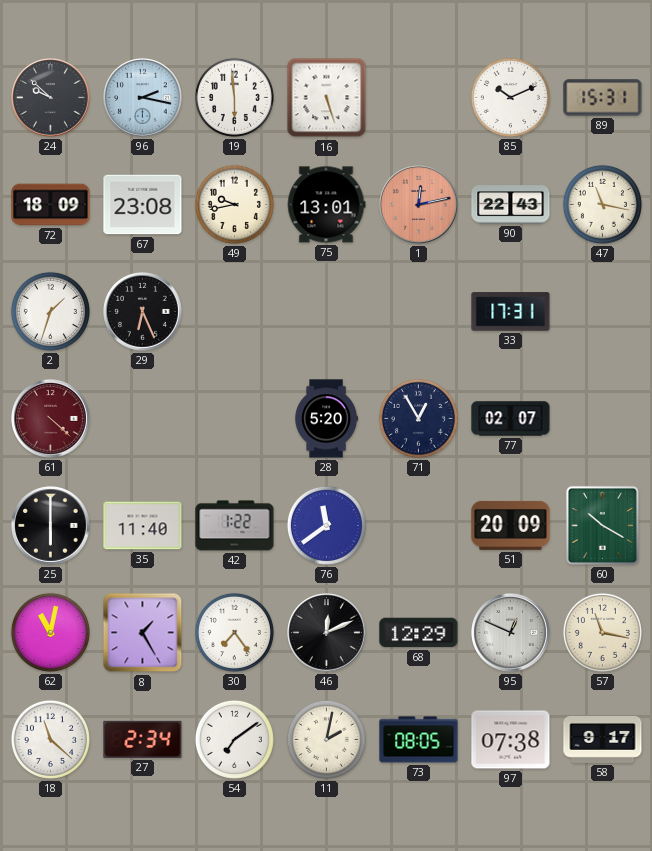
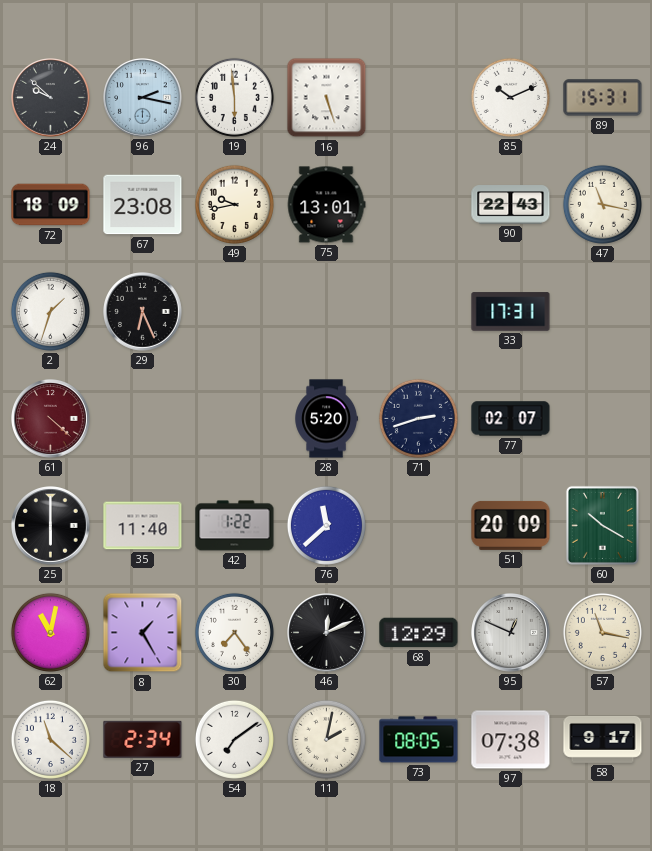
1: 12:13 -> none (419, 205)
71: 12:55 -> 2:42 (418, 418)
76: 11:39 -> 11:38 (326, 525)
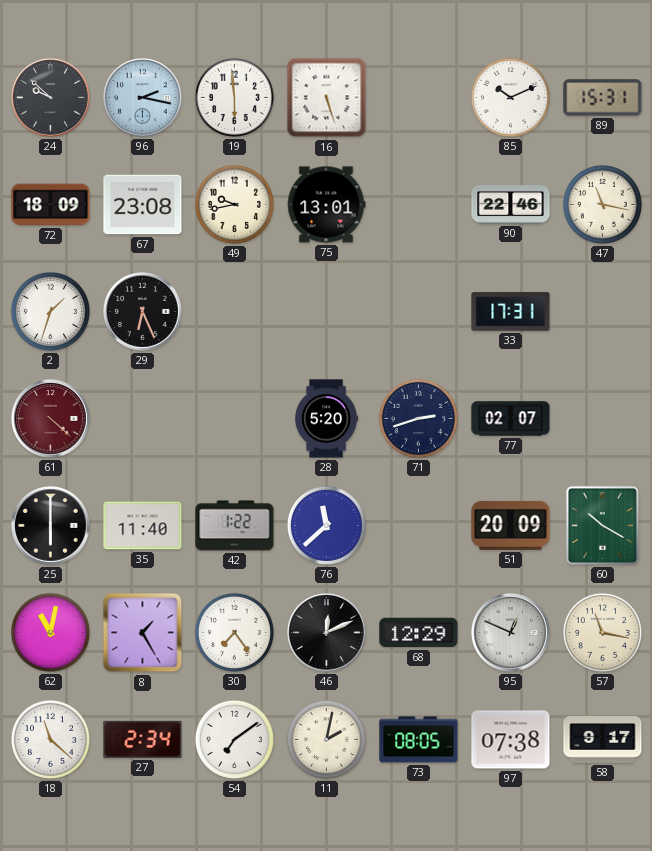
90: 22:43 -> 22:46 (511, 205)
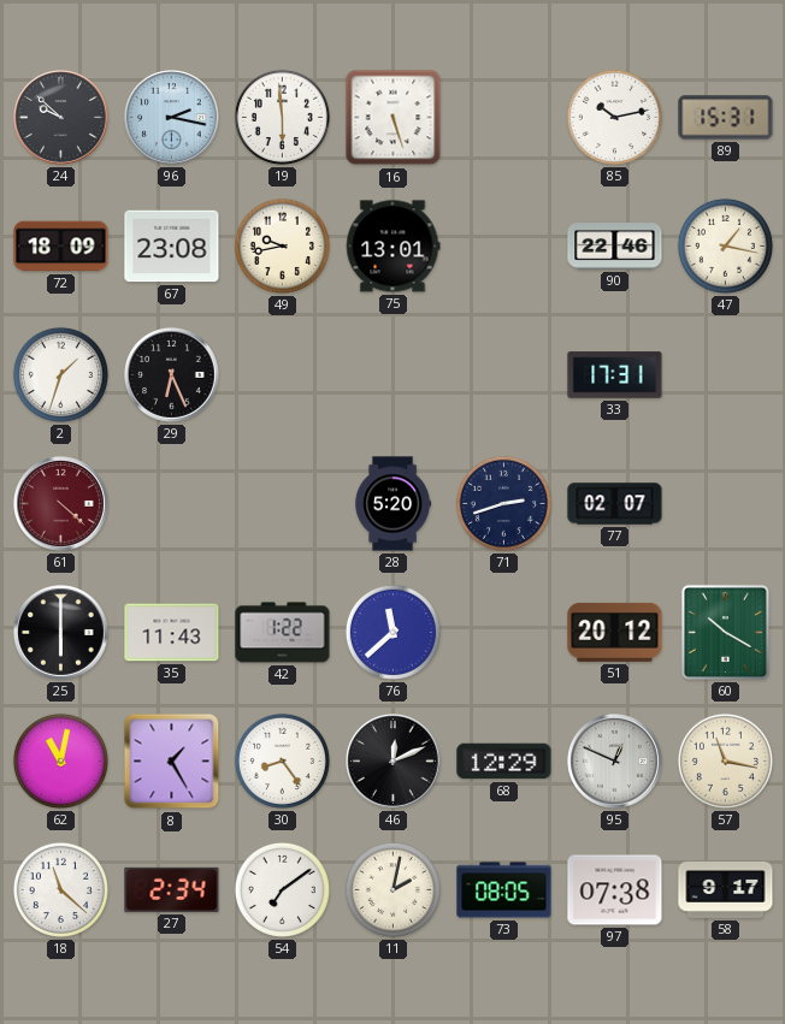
85: 10:11 -> 10:13 (614, 117)
47: 11:17 -> 1:17 (725, 245)
35: 11:40 -> 11:43 (172, 633)
51: 20:09 -> 20:12 (615, 632)
30: 7:24 -> 8:24 (282, 760)
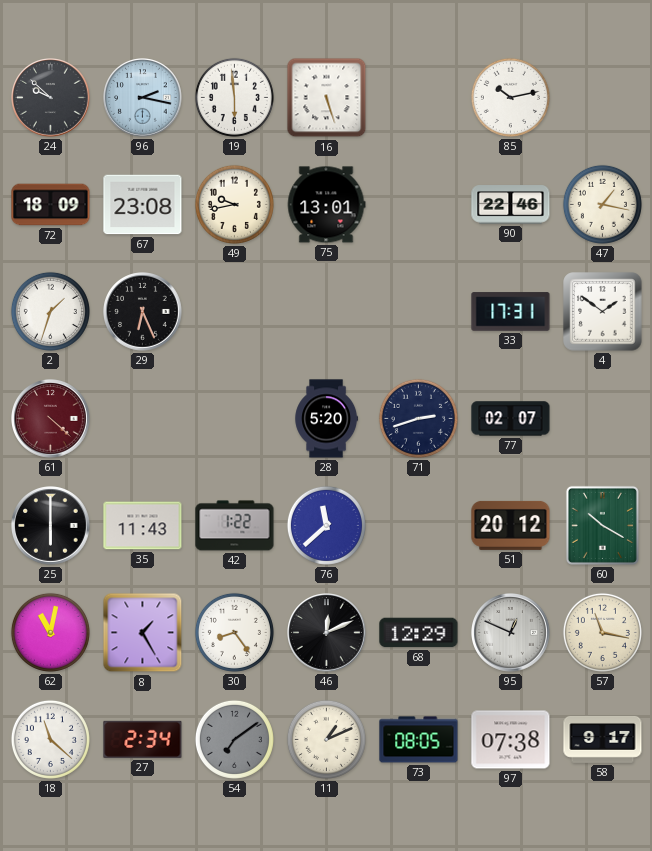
89: 15:31 -> none (726, 118)
4: none -> 1:51 (603, 312)
54 dial: white -> grey (234, 739)
11: 2:02 -> 1:11 (326, 739)
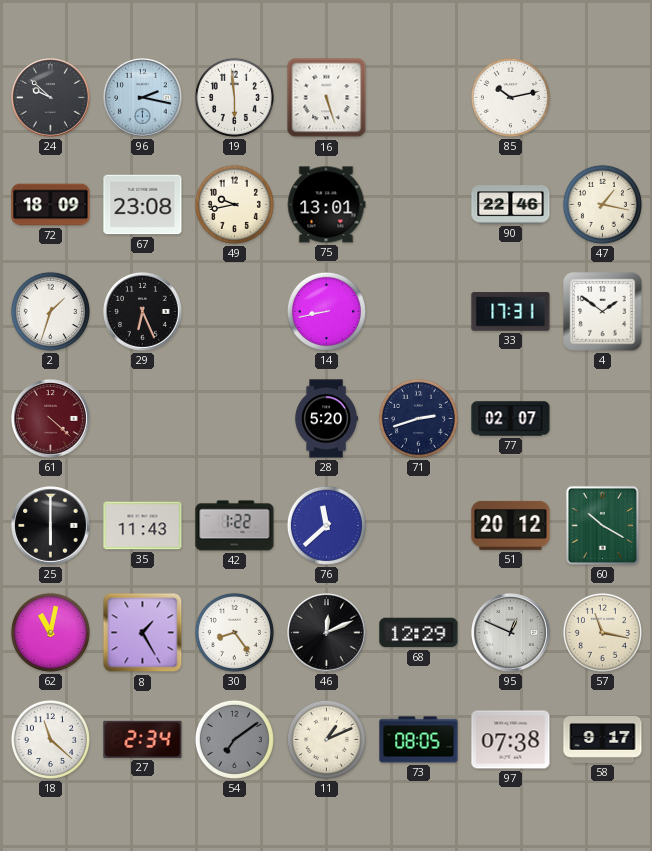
14: none -> 8:43 (326, 311)
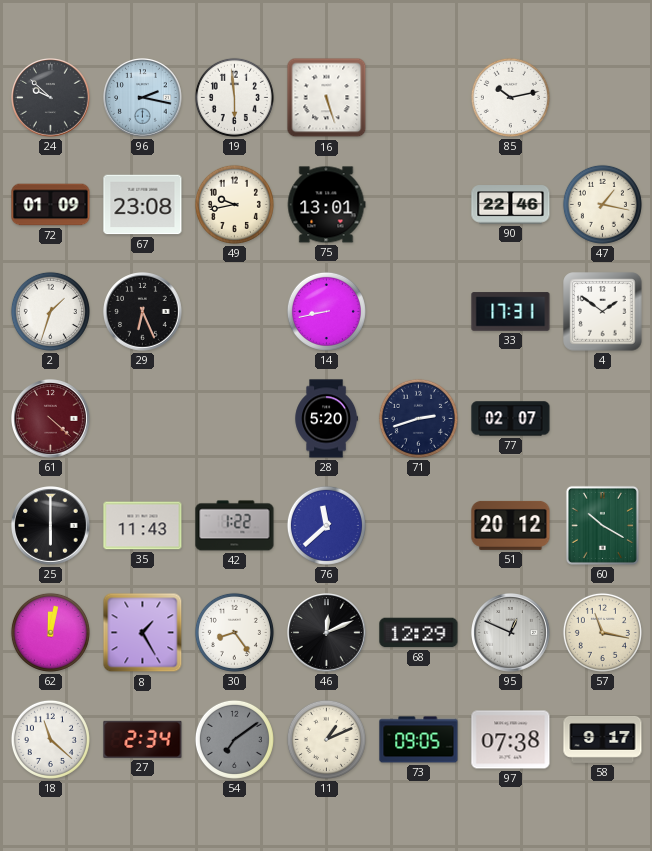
72: 18:09 -> 01:09 (51, 205)
62: 11:02 -> 12:02 (50, 632)
73: 08:05 -> 09:05 (419, 740)
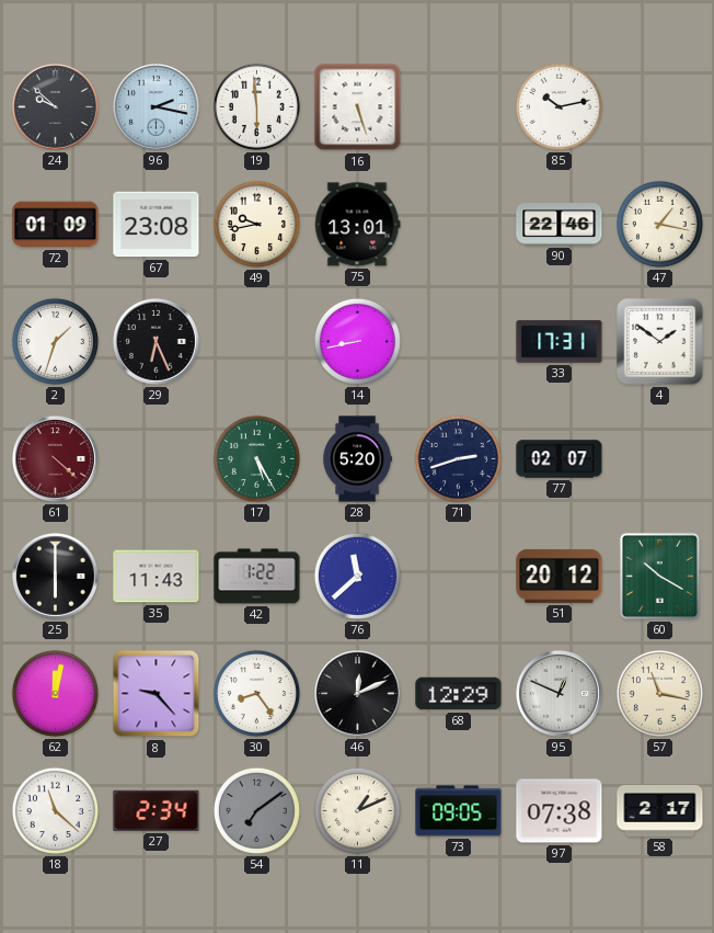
17: none -> 5:25 (256, 458)
8: 1:25 -> 9:23 (157, 694)
58: 9:17 -> 2:17 (660, 810)
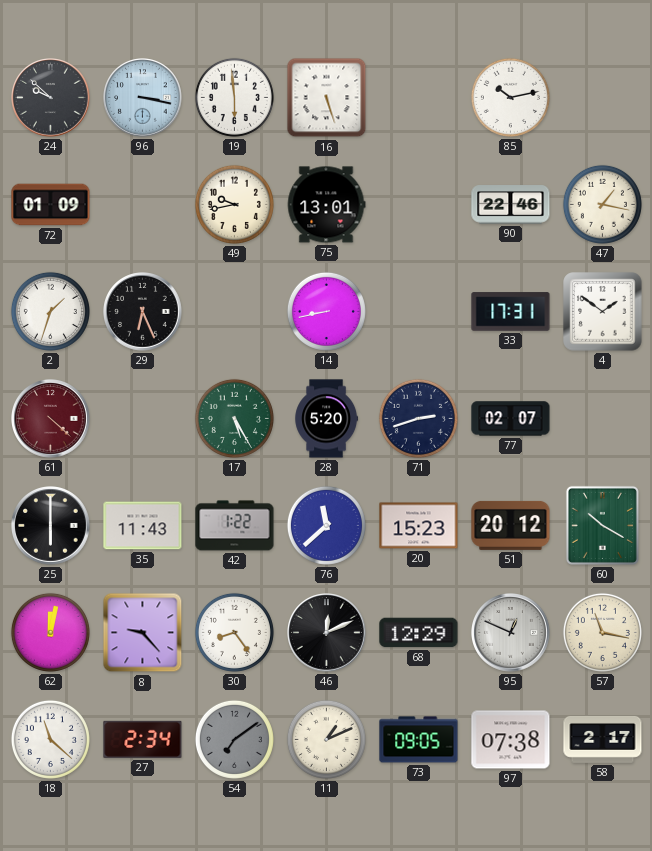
96: 2:17 -> 3:17 (143, 98)
67: 23:08 -> none (157, 225)
20: none -> 15:23 (419, 526)
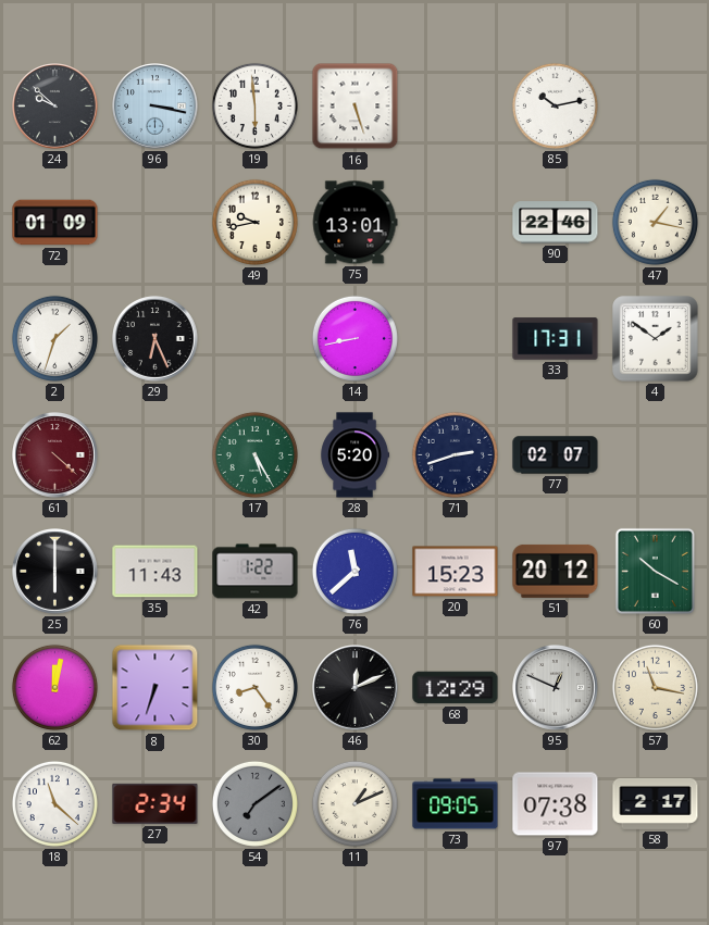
8: 9:23 -> 6:33 (156, 688)
